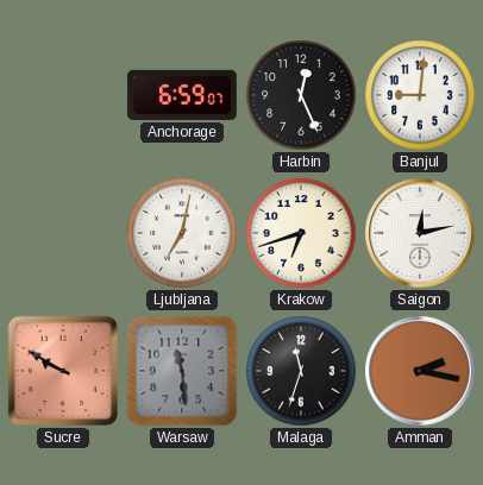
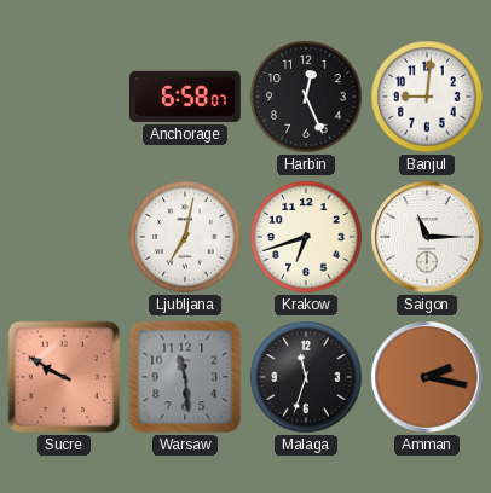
Anchorage: 6:59 -> 6:58 (185, 97)
Saigon: 12:13 -> 11:15 (427, 237)
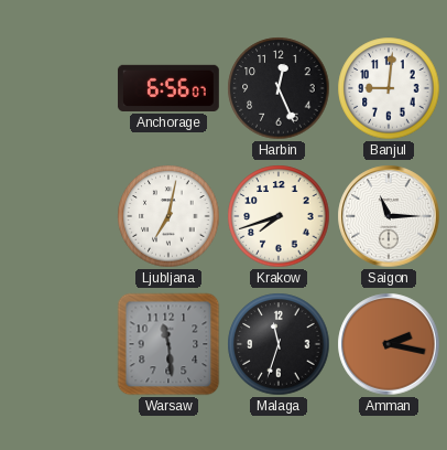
Anchorage: 6:58 -> 6:56 (168, 88)
Krakow: 6:42 -> 7:42 (279, 216)
Sucre: 9:50 -> none (64, 377)
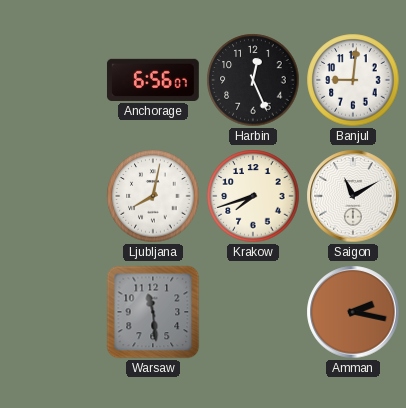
Ljubljana: 7:02 -> 8:02 (153, 196)
Saigon: 11:15 -> 11:10 (353, 196)
Malaga: 11:33 -> none (279, 344)
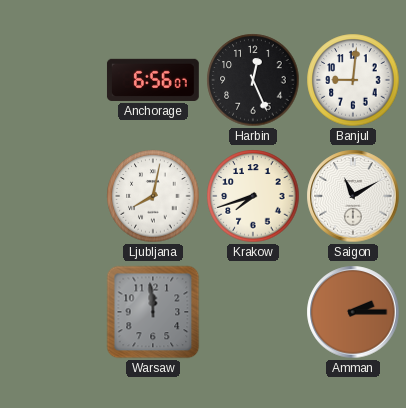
Warsaw: 11:29 -> 11:59 (153, 312)
Amman: 2:17 -> 2:15 (353, 312)
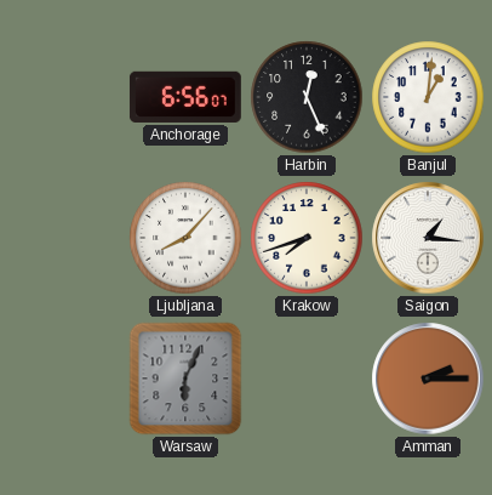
Banjul: 9:01 -> 1:01 (428, 97)
Ljubljana: 8:02 -> 8:07 (185, 238)
Saigon: 11:10 -> 1:16 (428, 238)
Warsaw: 11:59 -> 6:04 (185, 379)
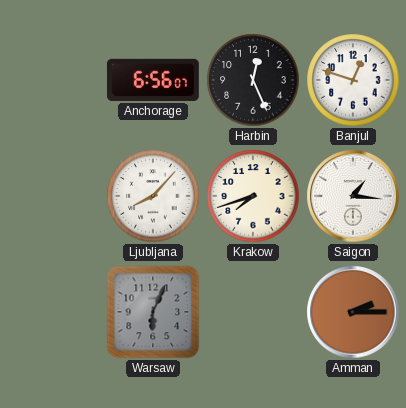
Banjul: 1:01 -> 12:48 (353, 80)
